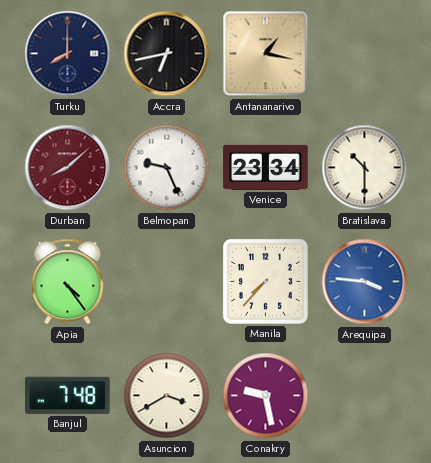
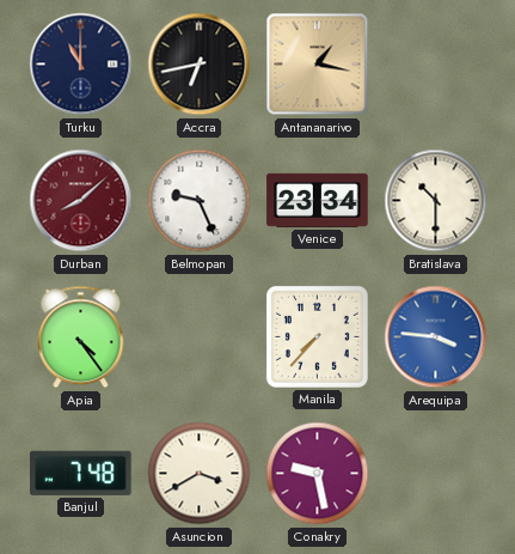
Turku: 8:00 -> 11:00 (81, 65)
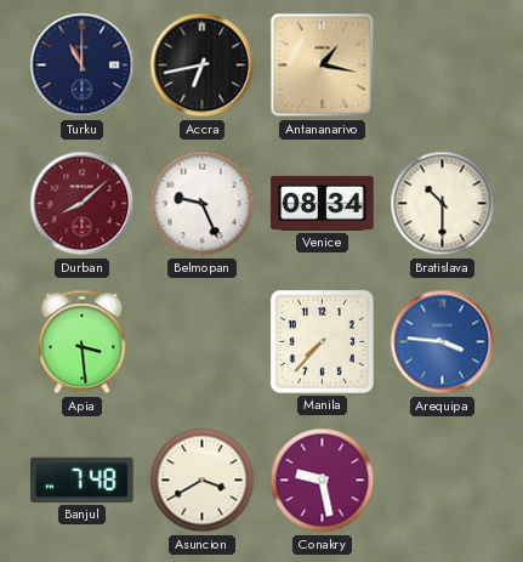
Venice: 23:34 -> 08:34 (323, 203)
Apia: 4:24 -> 3:29 (83, 342)
